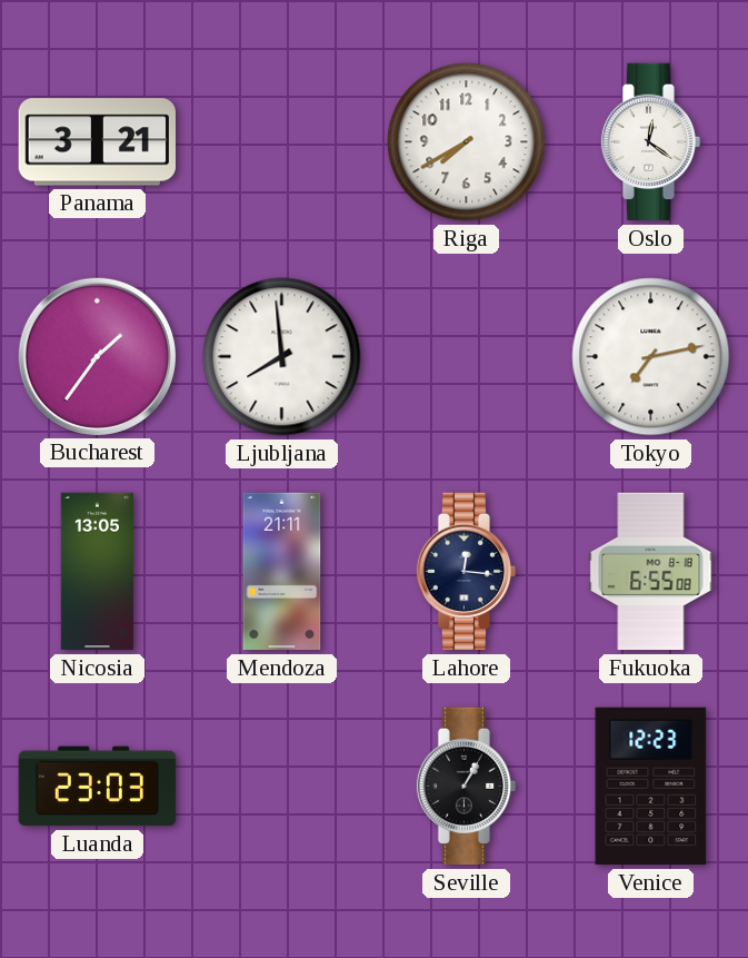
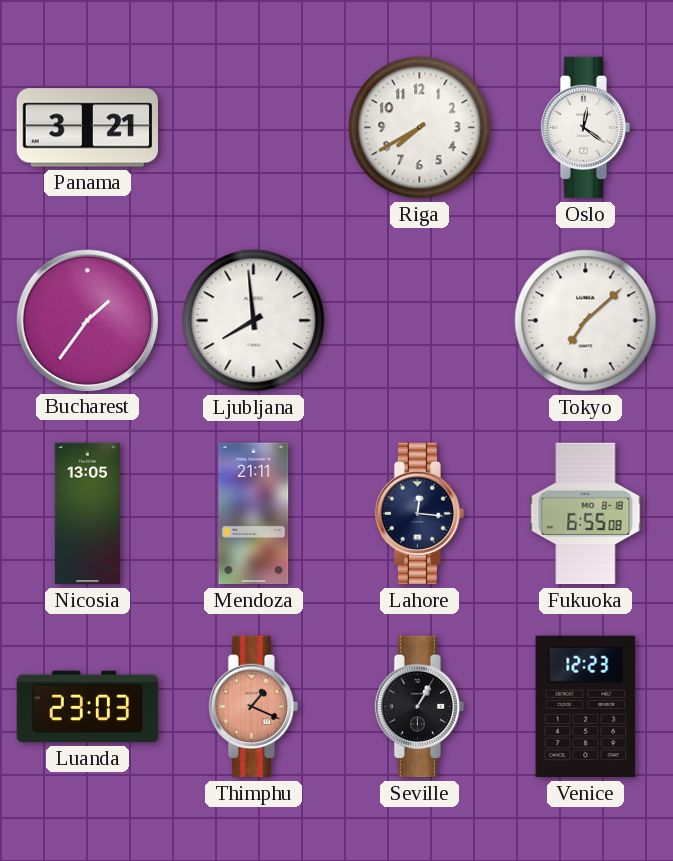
Tokyo: 7:13 -> 7:08 (586, 321)
Thimphu: none -> 1:19 (254, 707)
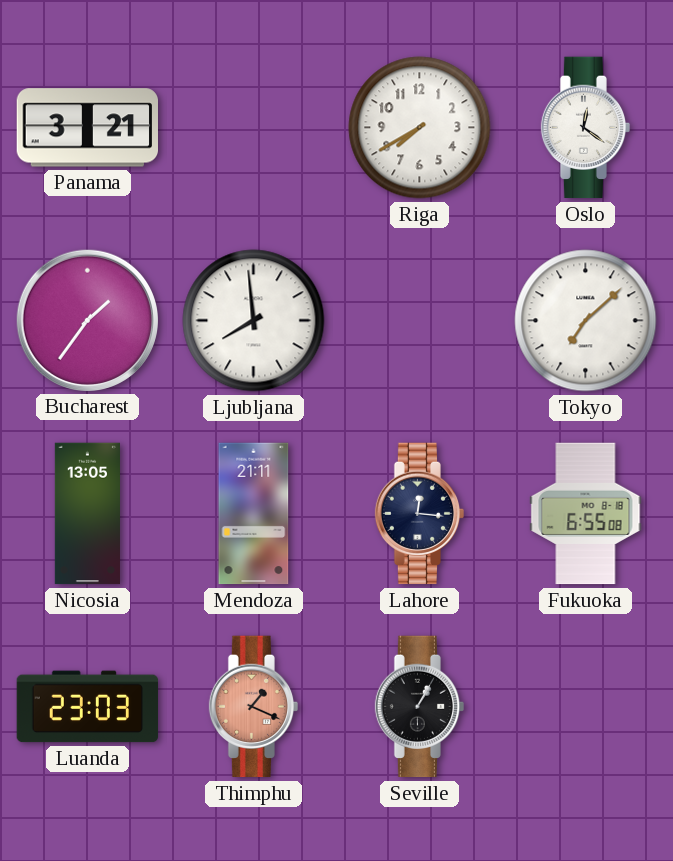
Venice: 12:23 -> none (586, 707)
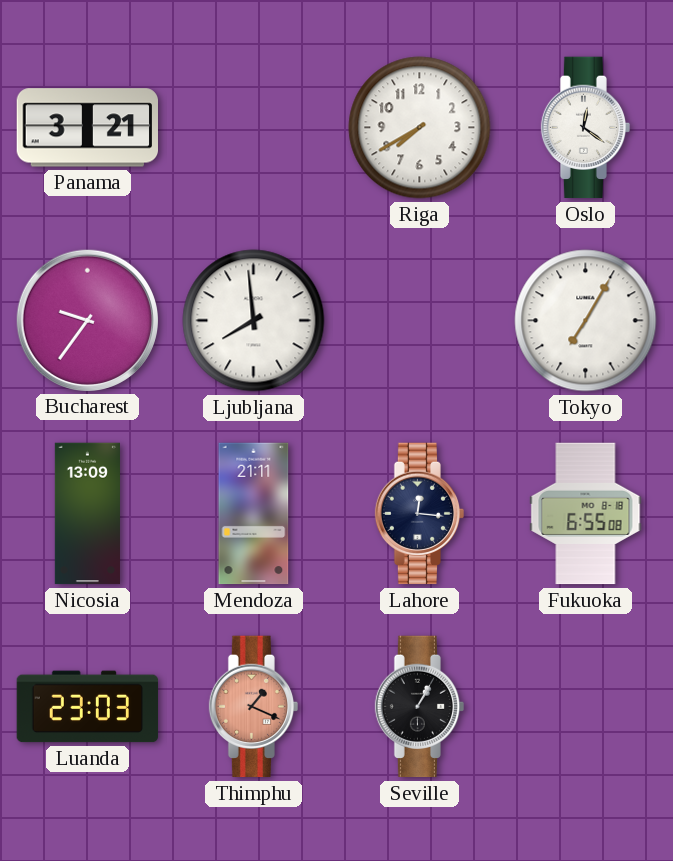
Bucharest: 1:36 -> 9:36 (87, 320)
Tokyo: 7:08 -> 7:05 (586, 321)
Nicosia: 13:05 -> 13:09 (87, 514)
